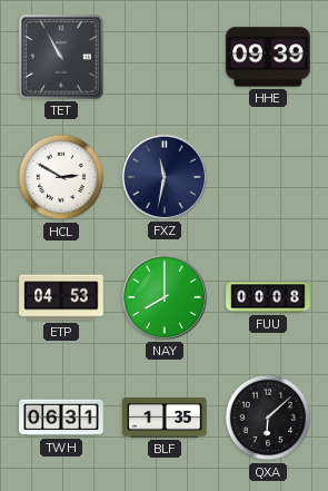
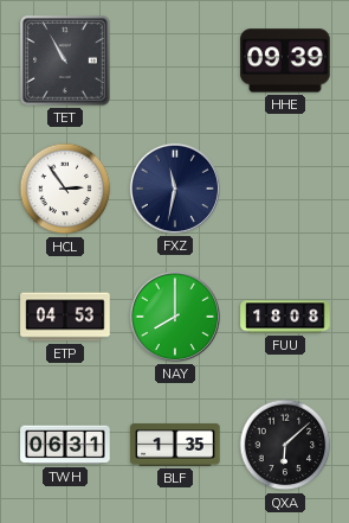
HCL: 2:50 -> 2:54 (65, 189)
FUU: 00:08 -> 18:08 (285, 317)
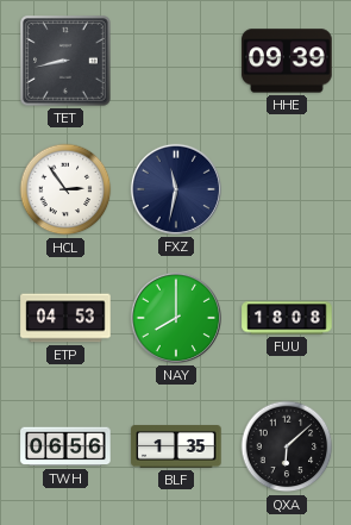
TET: 10:55 -> 8:43 (65, 61)
TWH: 06:31 -> 06:56 (65, 446)
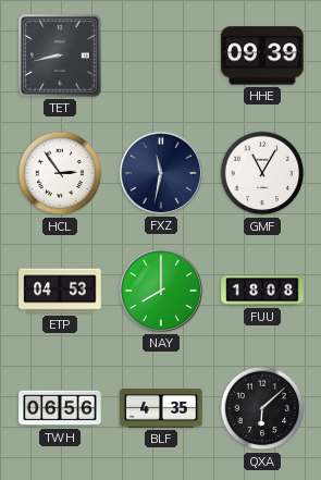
GMF: none -> 11:05 (262, 173)
BLF: 1:35 -> 4:35 (161, 408)
